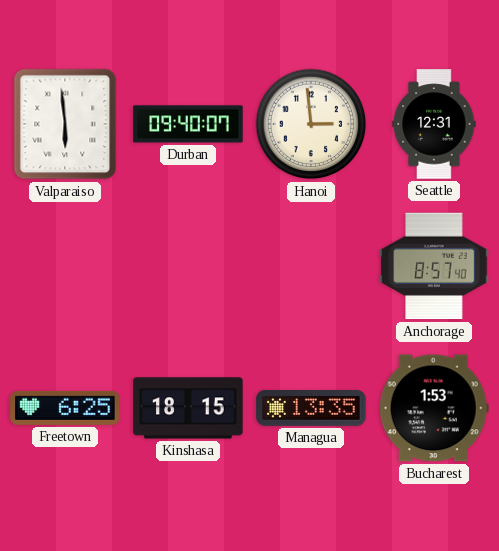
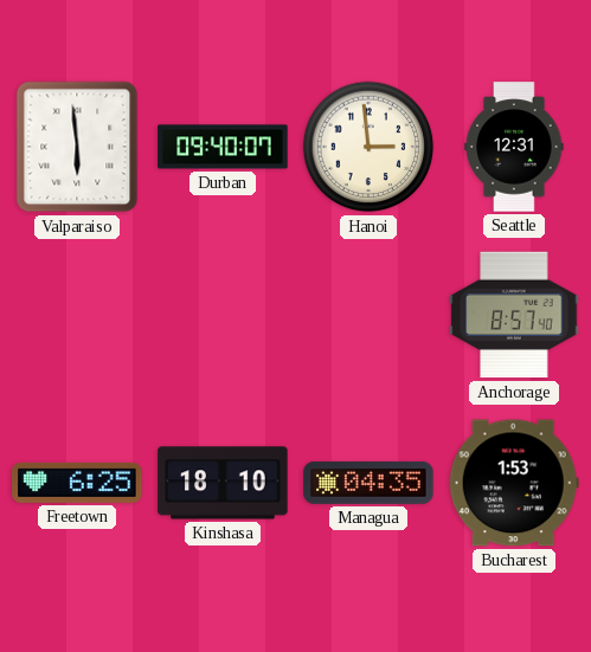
Kinshasa: 18:15 -> 18:10 (223, 483)
Managua: 13:35 -> 04:35 (368, 483)
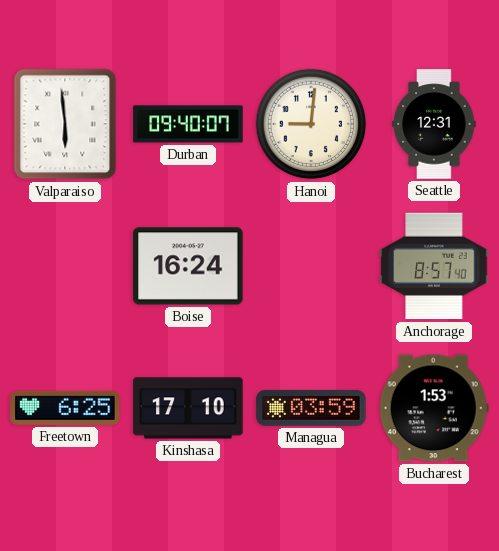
Hanoi: 2:59 -> 9:01 (311, 124)
Boise: none -> 16:24 (188, 266)
Kinshasa: 18:10 -> 17:10 (188, 408)
Managua: 04:35 -> 03:59 (311, 408)
